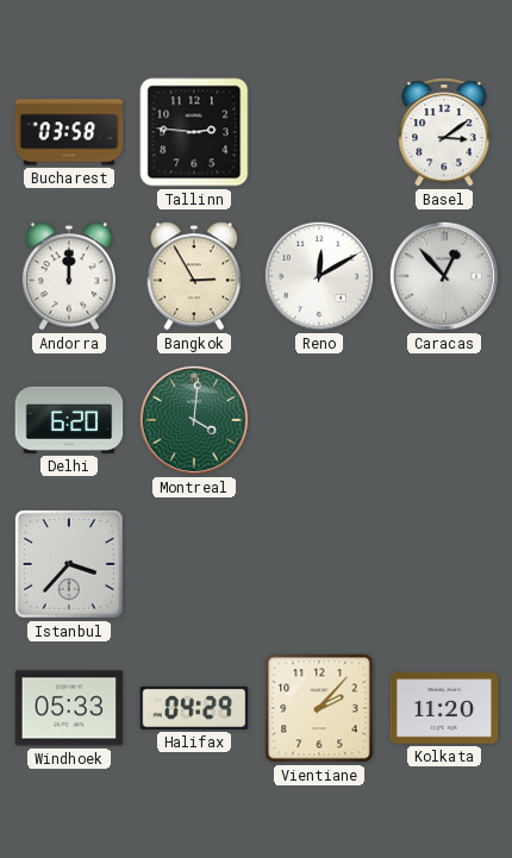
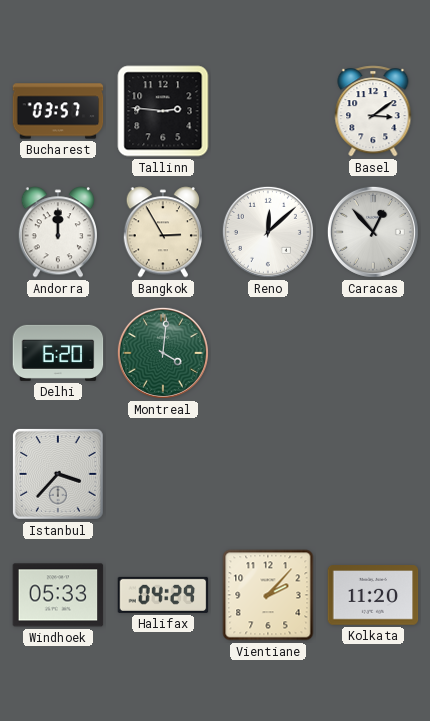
Bucharest: 03:58 -> 03:57 (58, 111)
Reno: 12:10 -> 12:08 (268, 232)
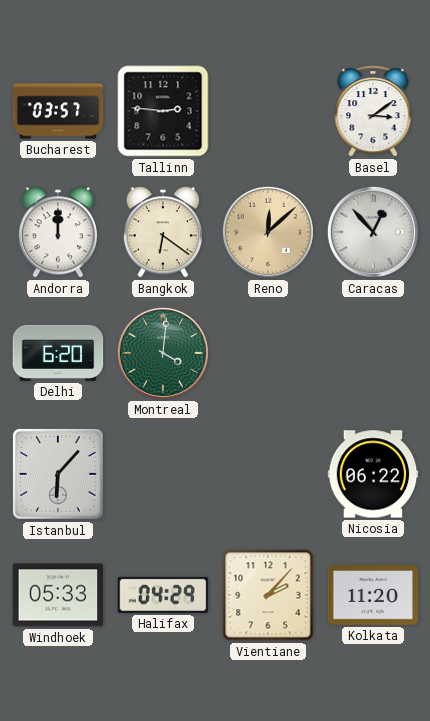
Bangkok: 2:55 -> 6:21 (162, 232)
Reno dial: white -> champagne (268, 232)
Istanbul: 3:37 -> 6:07 (58, 474)
Nicosia: none -> 06:22 (373, 474)
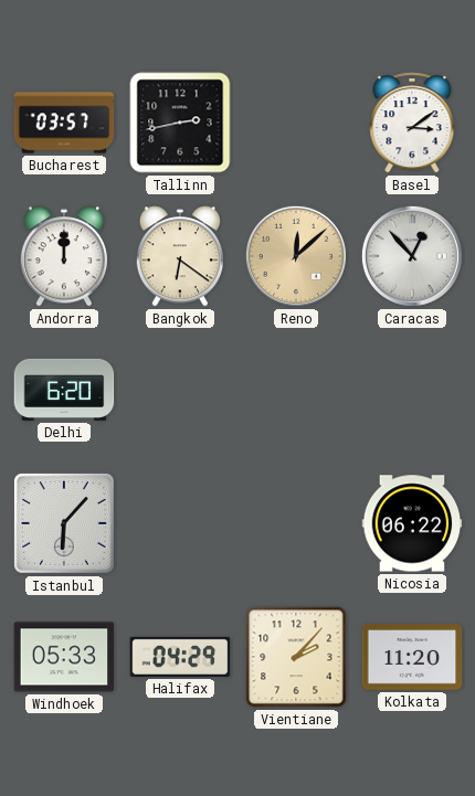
Tallinn: 2:46 -> 2:43 (180, 123)
Montreal: 4:01 -> none (163, 353)
